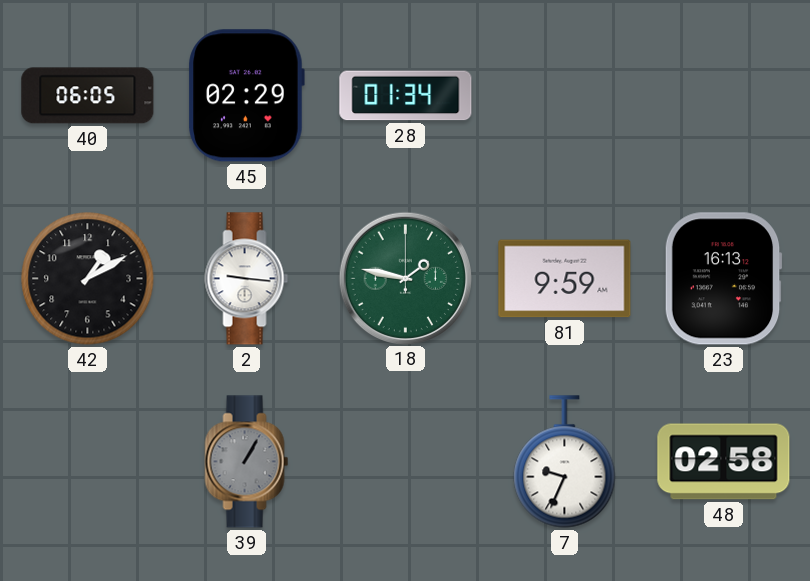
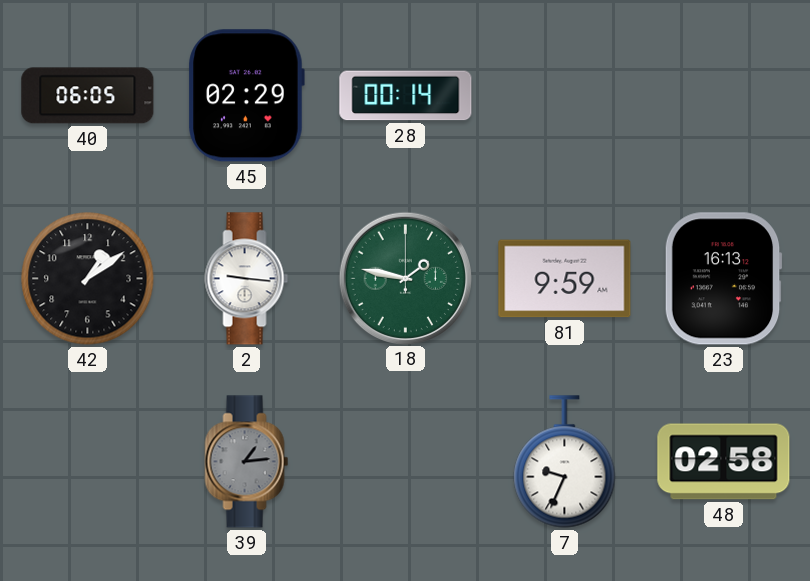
28: 01:34 -> 00:14 (406, 96)
42: 1:10 -> 1:09 (88, 279)
39: 1:05 -> 1:14 (247, 462)
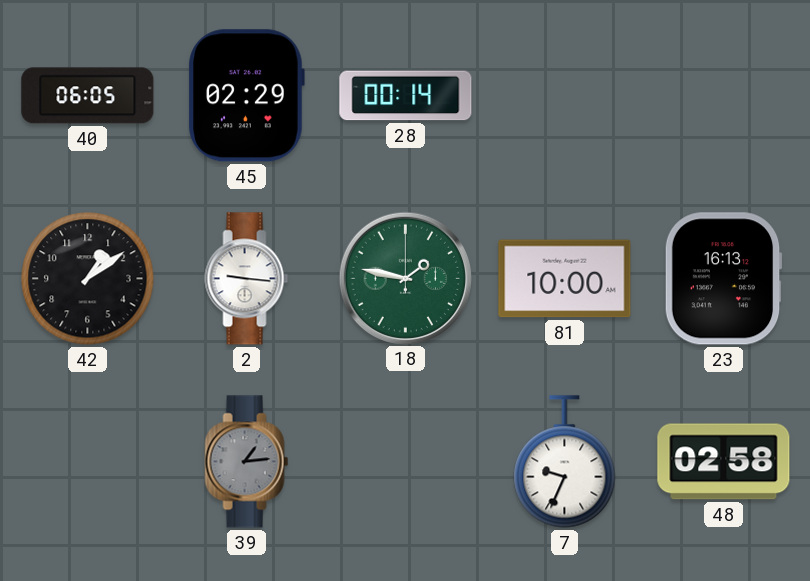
81: 9:59 -> 10:00 (565, 279)
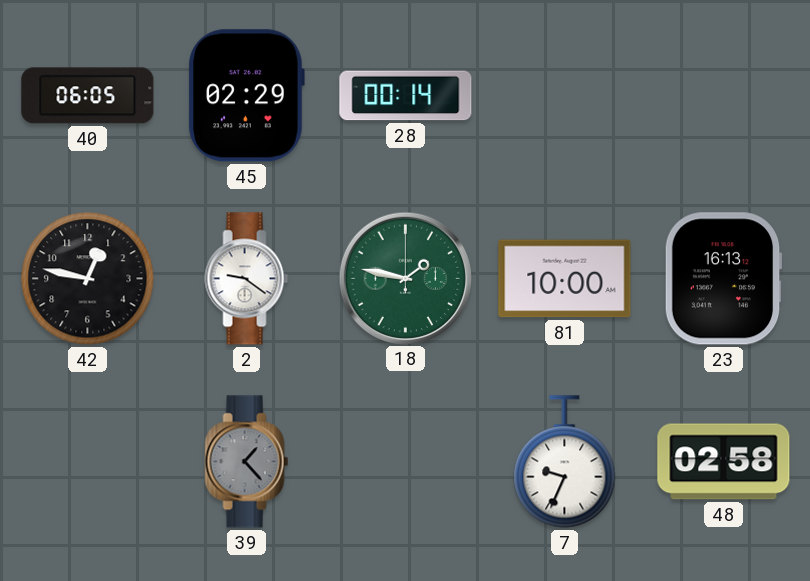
42: 1:09 -> 12:47 (88, 279)
2: 9:16 -> 9:21 (247, 279)
39: 1:14 -> 1:23 (247, 462)
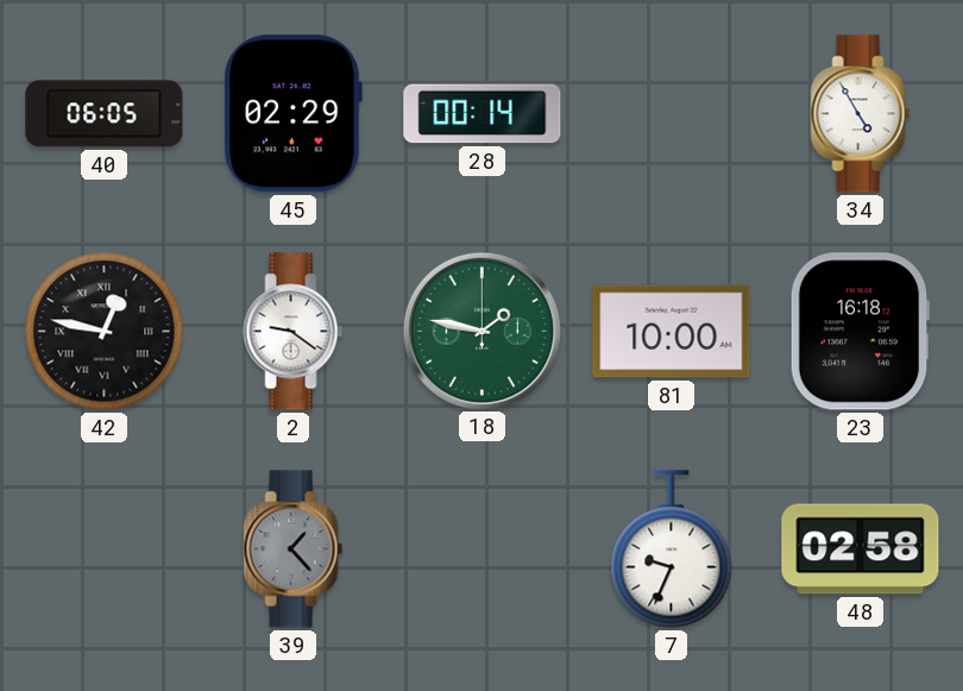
34: none -> 4:55 (861, 114)
42 numerals: Arabic -> Roman (105, 332)
23: 16:13 -> 16:18 (860, 332)
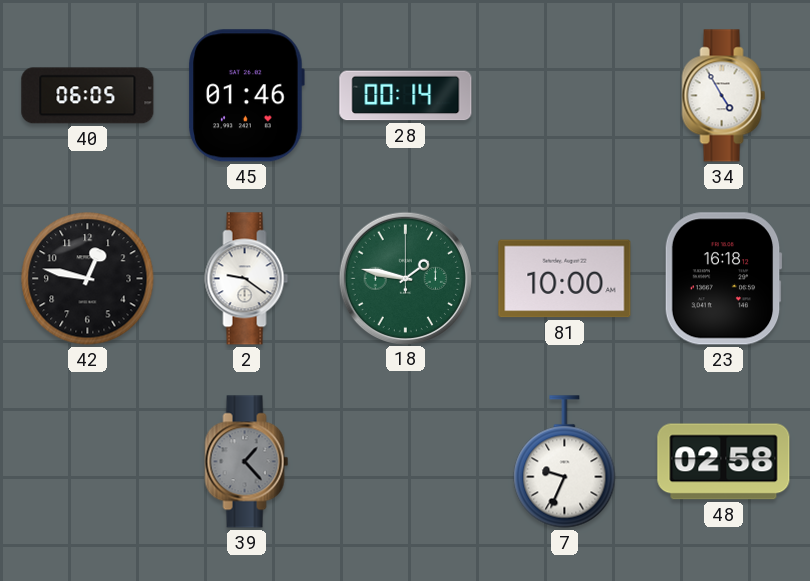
45: 02:29 -> 01:46 (246, 96)
42 numerals: Roman -> Arabic (88, 279)
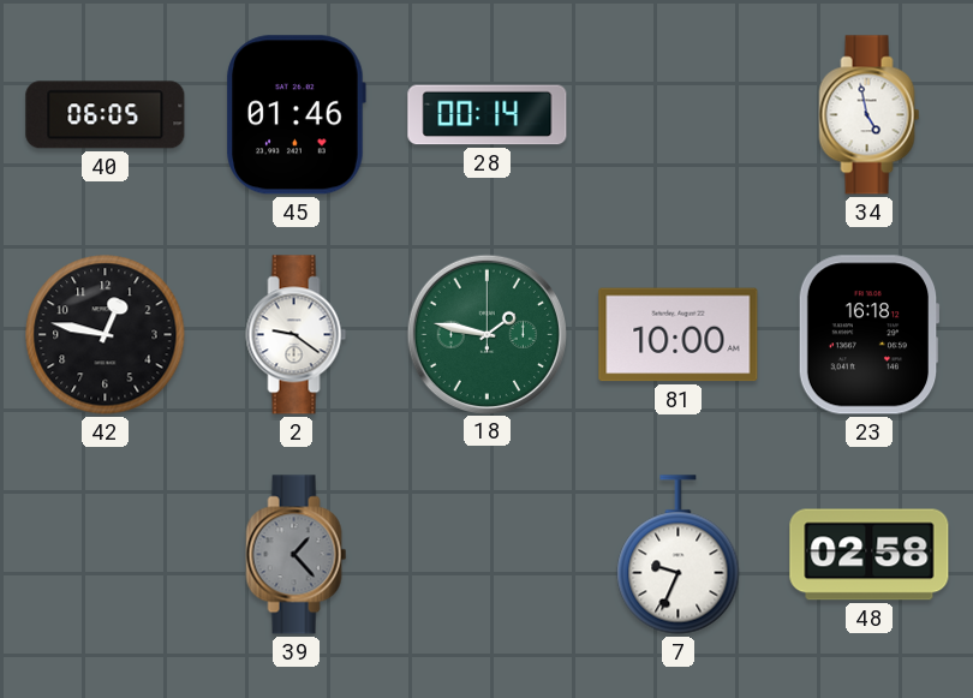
34: 4:55 -> 4:58 (870, 115)
